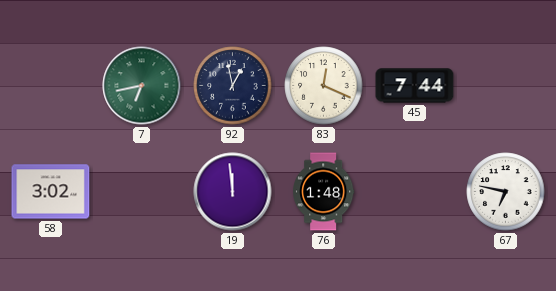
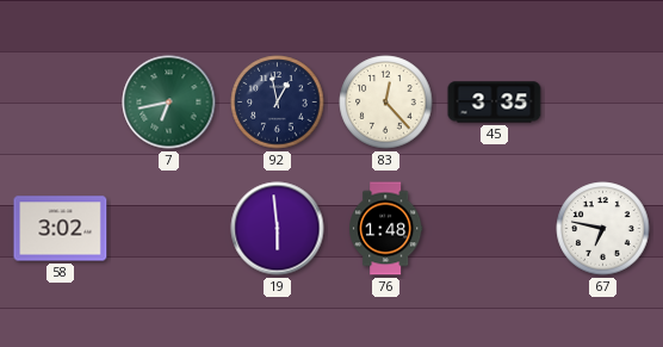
83: 12:19 -> 12:23 (386, 103)
45: 7:44 -> 3:35 (495, 103)
19: 11:59 -> 5:59 (278, 229)
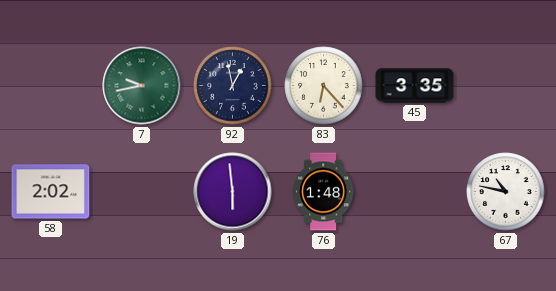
7: 6:43 -> 9:43 (142, 86)
83: 12:23 -> 6:23 (324, 86)
58: 3:02 -> 2:02 (51, 192)
67: 6:47 -> 10:47 (506, 192)
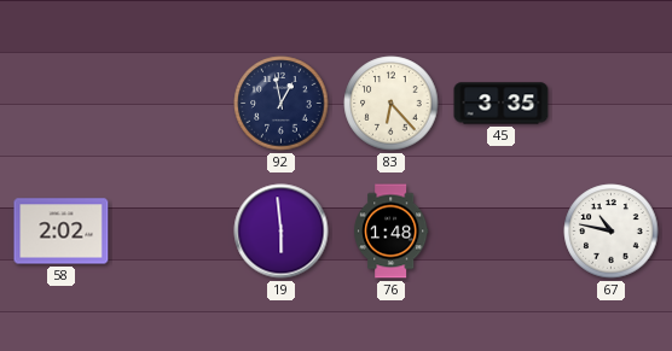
7: 9:43 -> none (142, 86)
